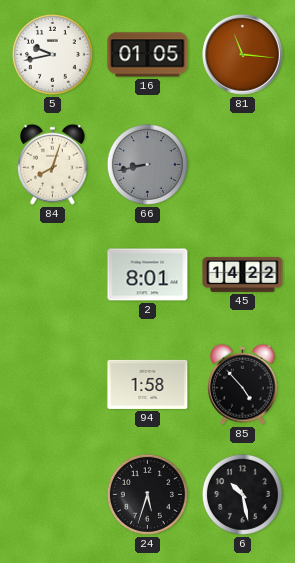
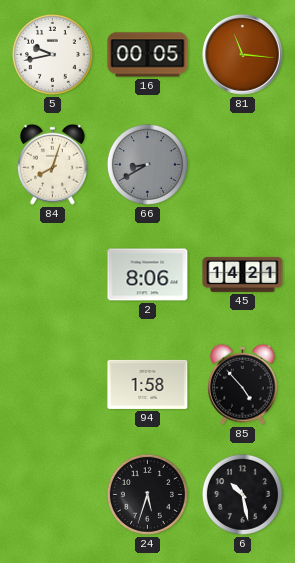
16: 01:05 -> 00:05 (148, 55)
66: 8:43 -> 8:40 (147, 164)
2: 8:01 -> 8:06 (148, 275)
45: 14:22 -> 14:21 (243, 274)
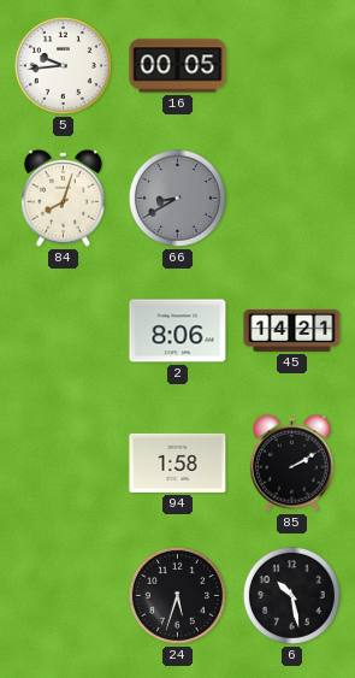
5: 9:43 -> 9:44 (63, 65)
81: 11:16 -> none (243, 55)
85: 4:53 -> 2:10 (292, 462)
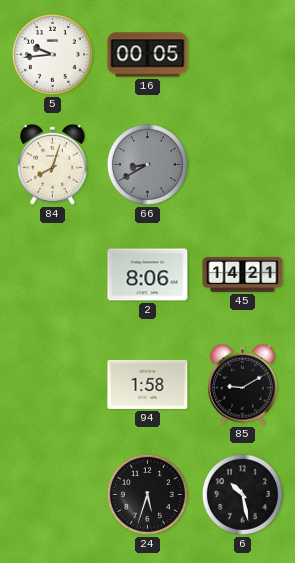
85: 2:10 -> 9:10 (243, 384)
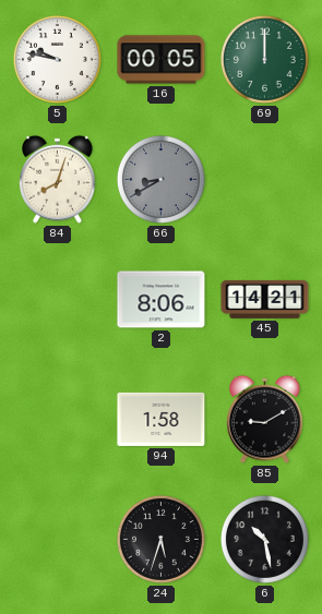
5: 9:44 -> 9:47 (57, 59)
69: none -> 12:00 (264, 59)
